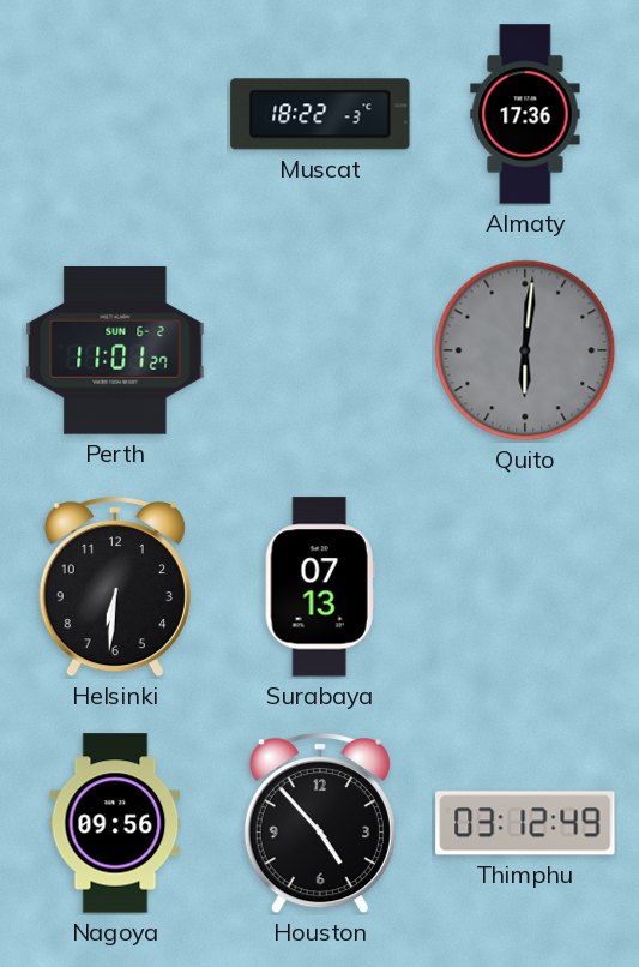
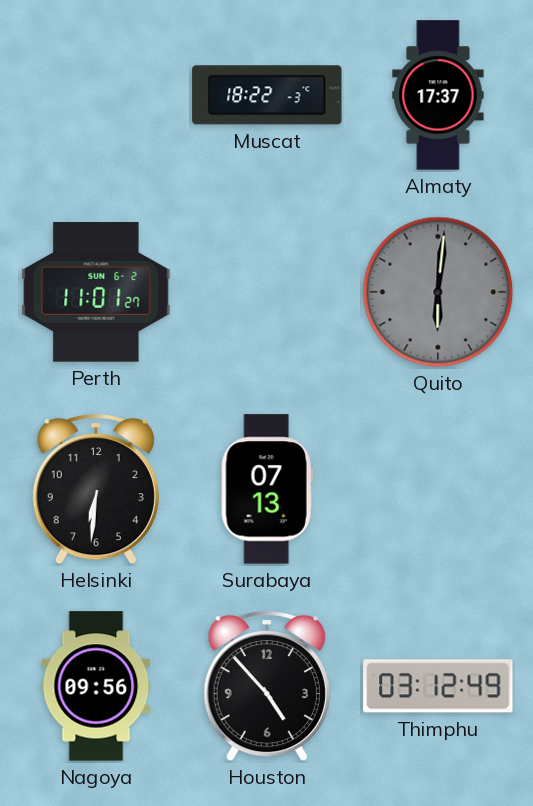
Almaty: 17:36 -> 17:37 (438, 95)
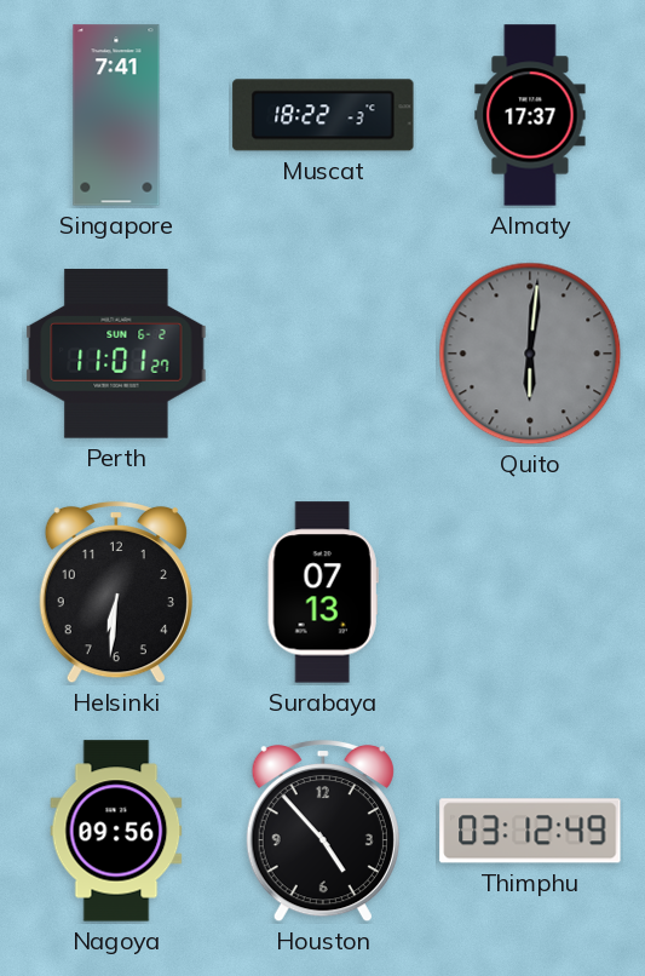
Singapore: none -> 7:41 (116, 115)
